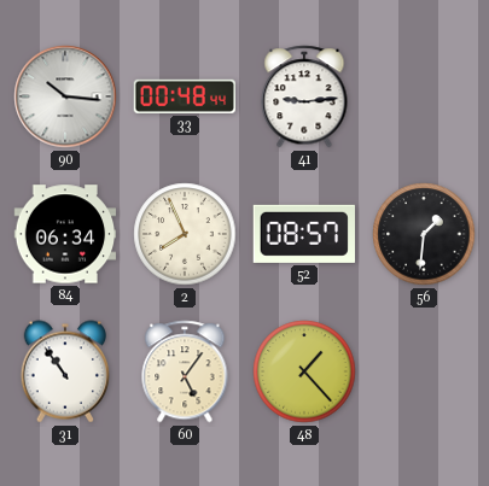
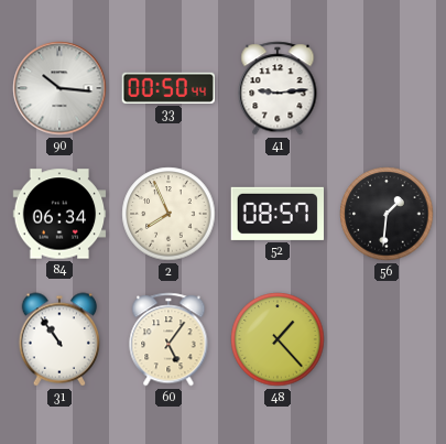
33: 00:48 -> 00:50 (168, 88)
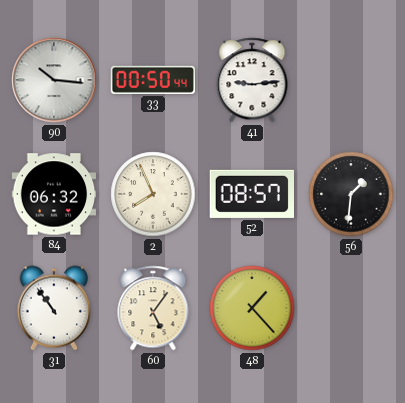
84: 06:34 -> 06:32 (54, 194)
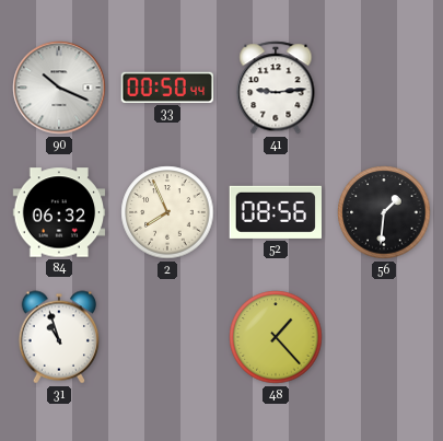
90: 10:16 -> 10:19 (59, 88)
52: 08:57 -> 08:56 (275, 212)
31: 10:54 -> 10:57 (58, 337)
60: 5:06 -> none (153, 308)
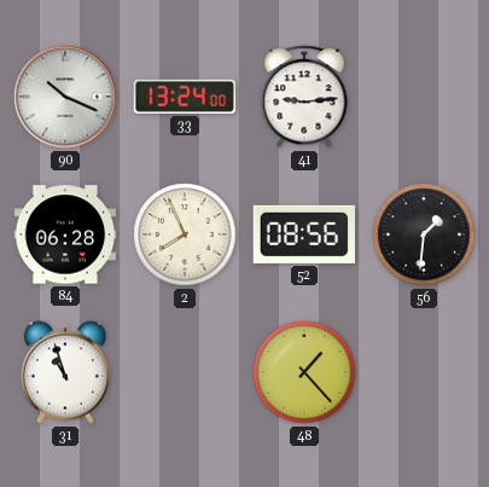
33: 00:50 -> 13:24 (185, 97)
84: 06:32 -> 06:28 (65, 234)
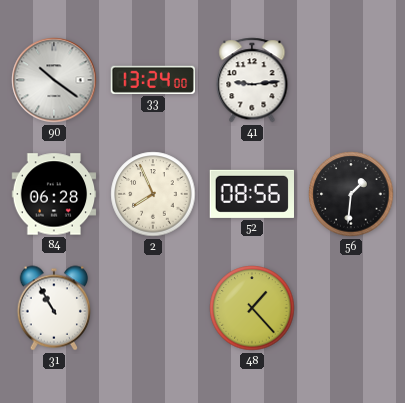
90: 10:19 -> 10:21 (54, 80)
31: 10:57 -> 10:55 (53, 308)
